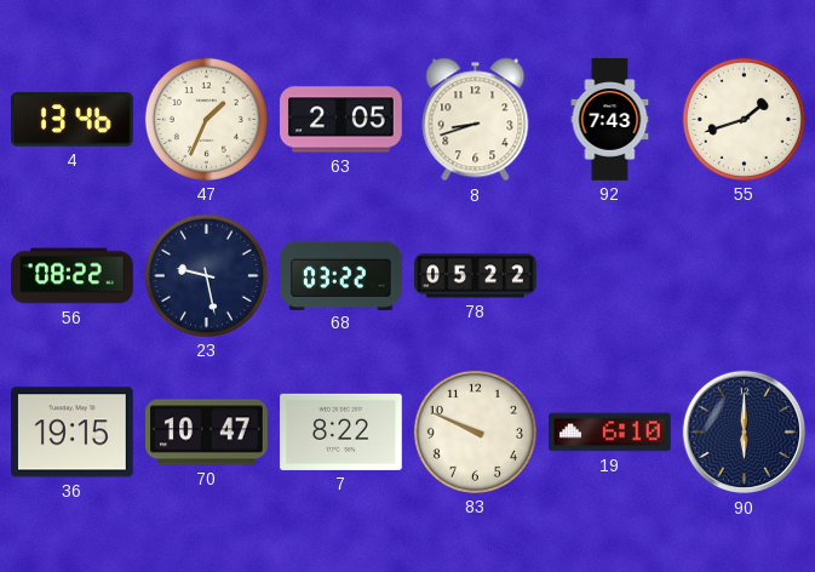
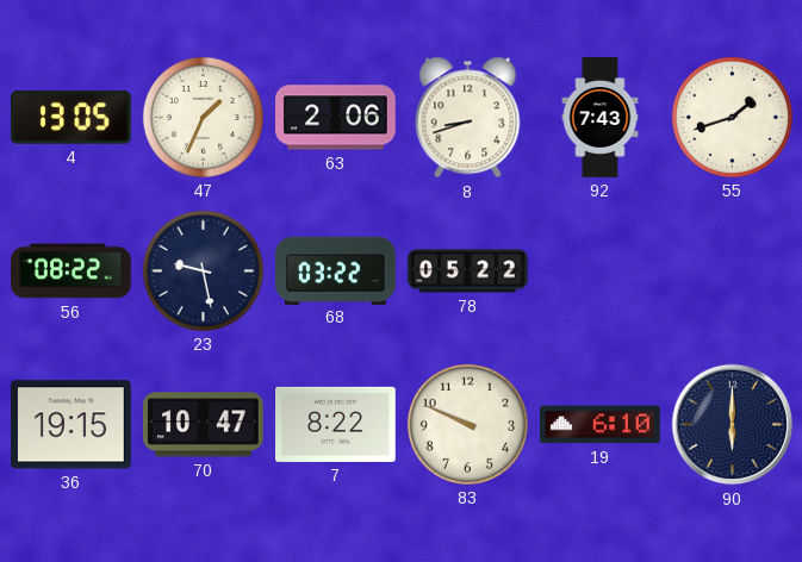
4: 13:46 -> 13:05 (72, 118)
63: 2:05 -> 2:06 (336, 118)
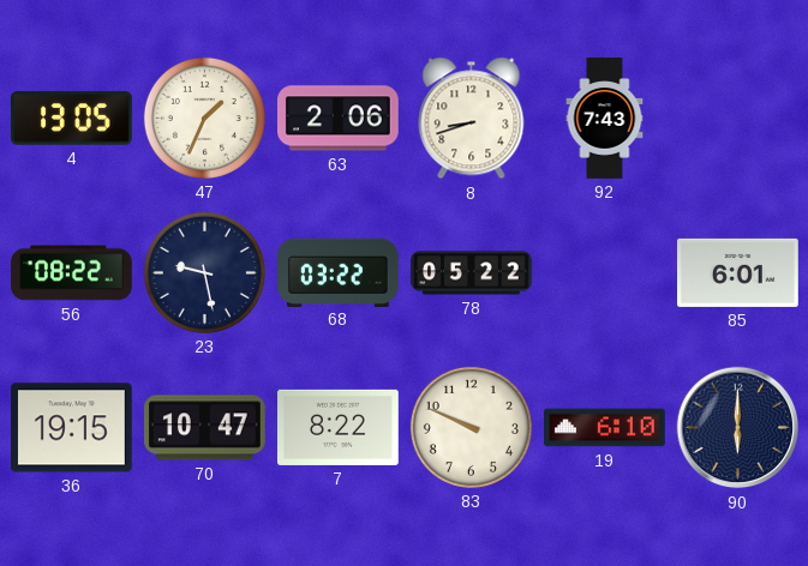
55: 1:42 -> none (732, 117)
85: none -> 6:01 (738, 272)
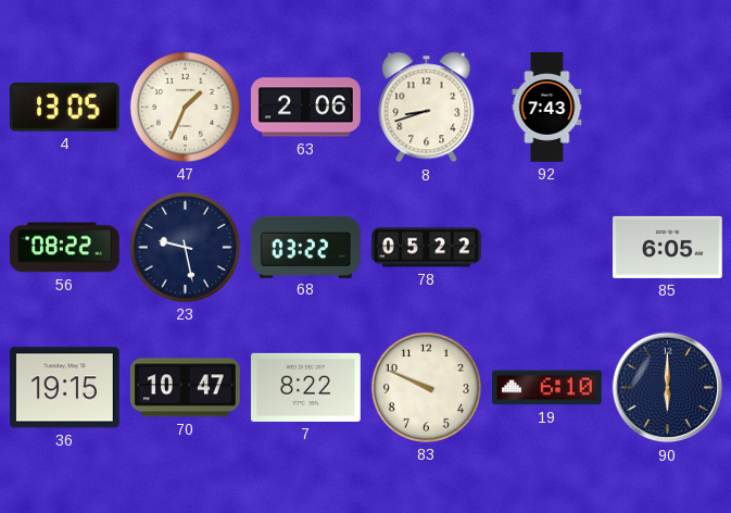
85: 6:01 -> 6:05 (668, 247)
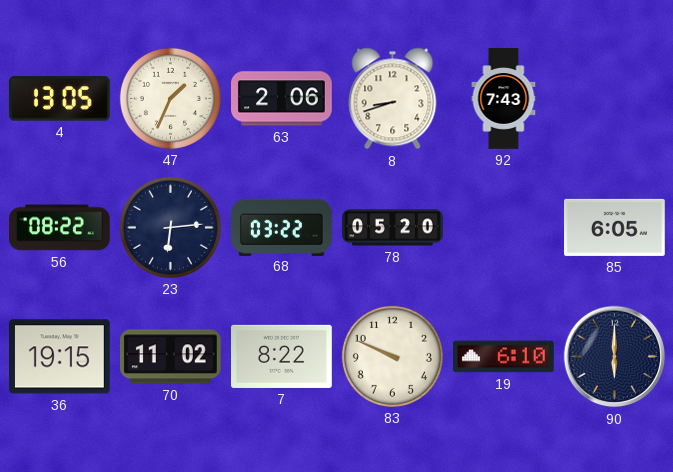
23: 9:28 -> 6:14 (170, 227)
78: 05:22 -> 05:20 (393, 228)
70: 10:47 -> 11:02 (171, 357)
